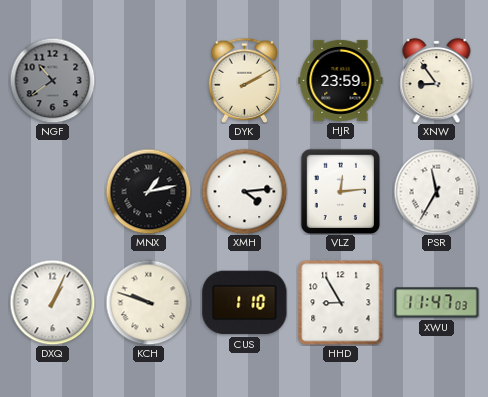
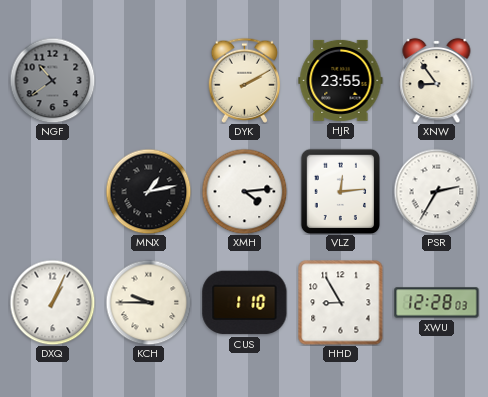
HJR: 23:59 -> 23:55 (341, 80)
PSR: 11:35 -> 2:35 (436, 191)
KCH: 9:48 -> 9:45 (148, 302)
XWU: 11:47 -> 12:28 (437, 303)
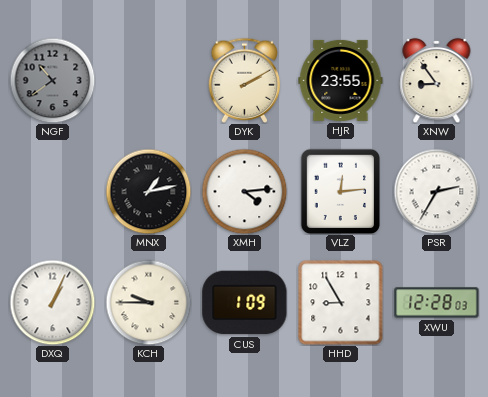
CUS: 1:10 -> 1:09 (245, 303)
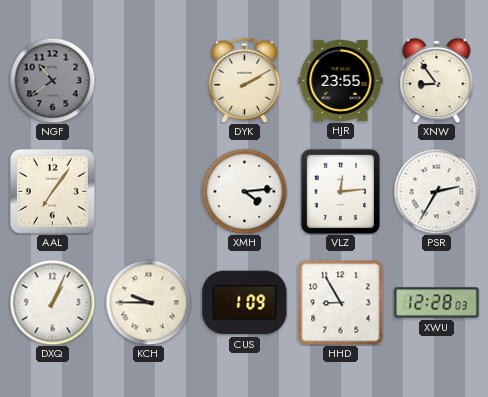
AAL: none -> 7:06 (53, 192)
MNX: 1:13 -> none (148, 191)
